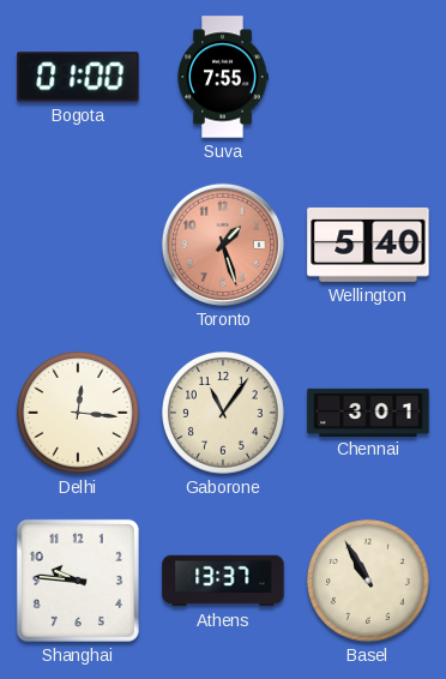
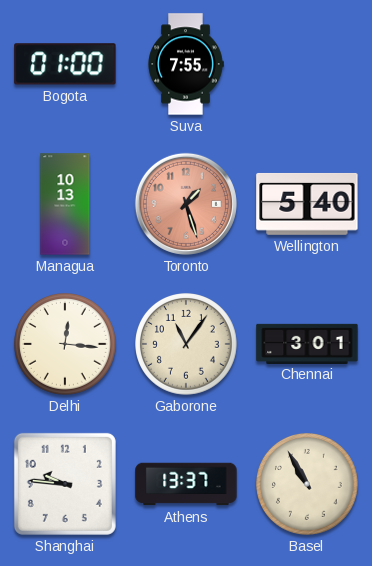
Managua: none -> 10:13 (65, 204)
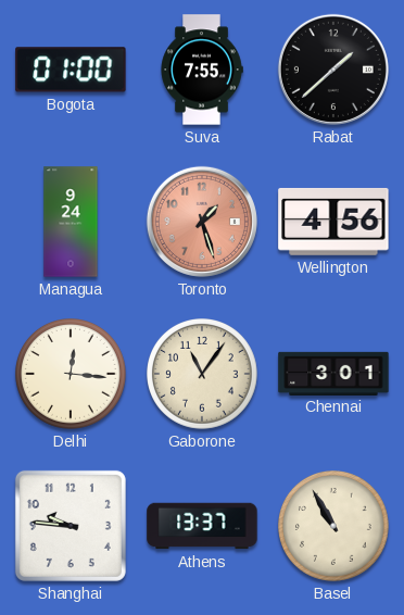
Rabat: none -> 1:38 (333, 70)
Managua: 10:13 -> 9:24 (71, 222)
Wellington: 5:40 -> 4:56 (333, 222)
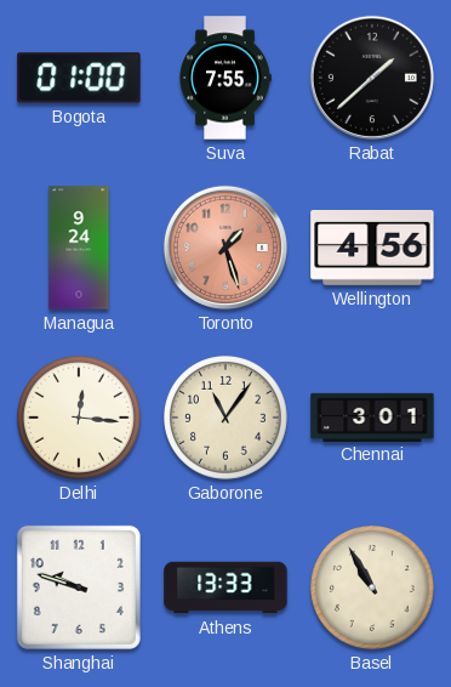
Shanghai: 9:46 -> 9:48 (79, 587)
Athens: 13:37 -> 13:33 (225, 587)
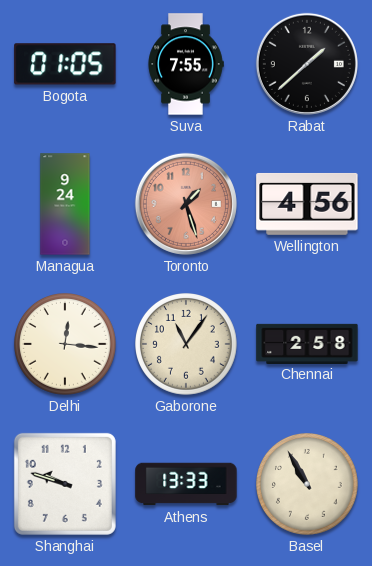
Bogota: 01:00 -> 01:05 (65, 64)
Chennai: 3:01 -> 2:58 (307, 343)
